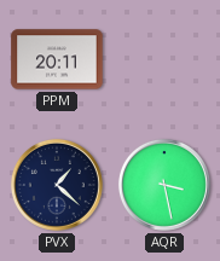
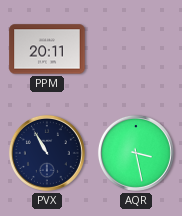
PVX: 1:22 -> 10:55 (47, 153)
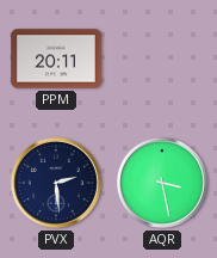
PVX: 10:55 -> 2:29 (56, 183)
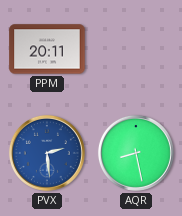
PVX dial: navy -> blue (47, 153)
AQR: 3:28 -> 8:28 (136, 153)
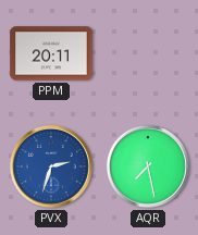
PVX: 2:29 -> 2:33 (51, 166)
AQR: 8:28 -> 7:28 (148, 166)
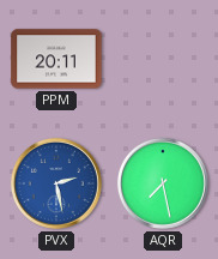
PVX: 2:33 -> 2:28 (56, 183)
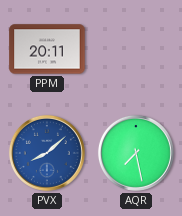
PVX: 2:28 -> 8:08 (47, 153)
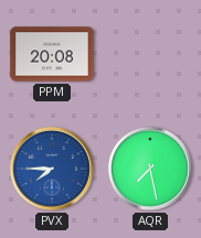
PPM: 20:11 -> 20:08 (52, 54)
PVX: 8:08 -> 7:45 (52, 169)
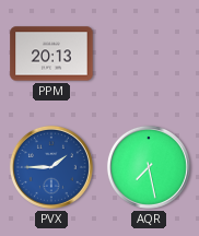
PPM: 20:08 -> 20:13 (51, 54)
PVX: 7:45 -> 1:45 (51, 167)
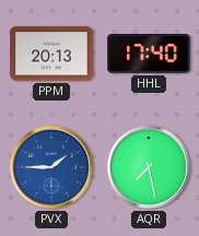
HHL: none -> 17:40 (149, 54)
